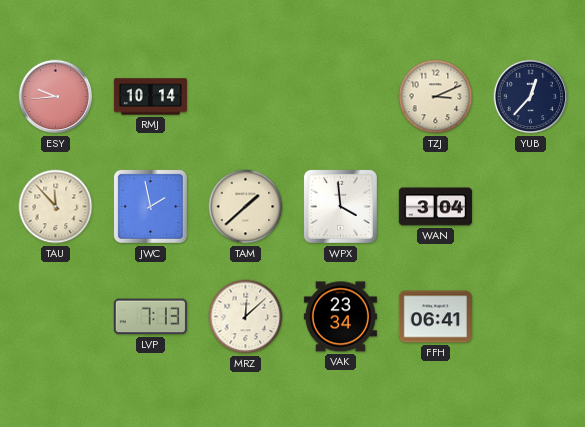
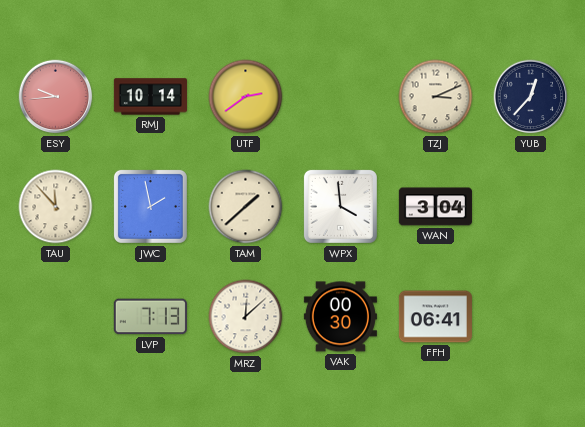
UTF: none -> 2:39 (246, 97)
VAK: 23:34 -> 00:30 (340, 317)
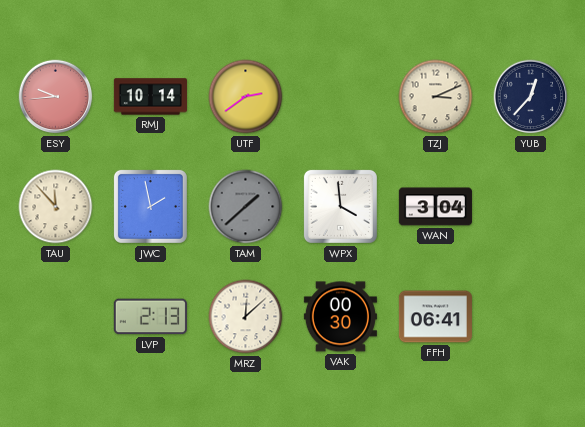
TAM dial: cream -> grey (246, 207)
LVP: 7:13 -> 2:13 (150, 317)
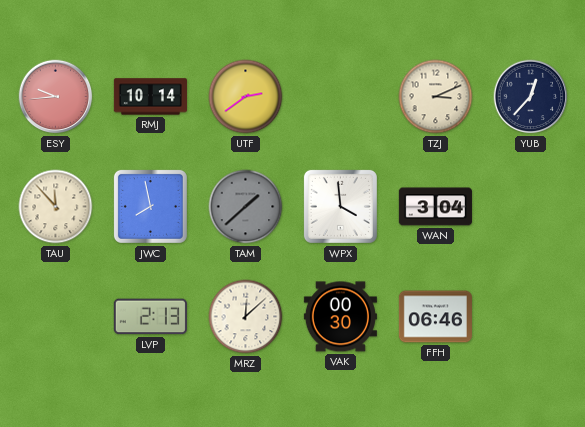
JWC: 1:58 -> 7:58 (150, 206)
FFH: 06:41 -> 06:46 (435, 317)
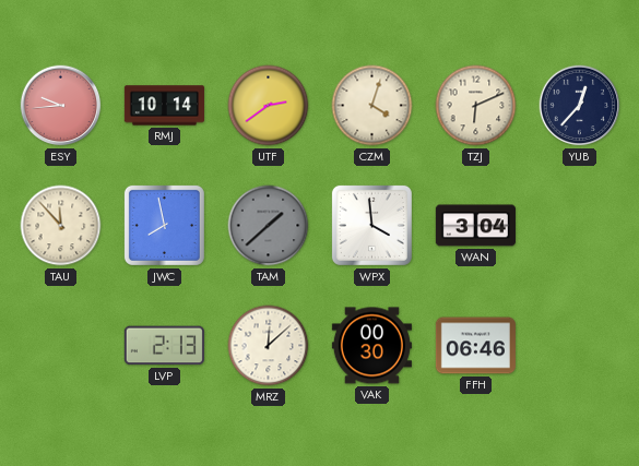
CZM: none -> 4:03 (372, 106)
TZJ: 3:11 -> 6:11 (476, 106)
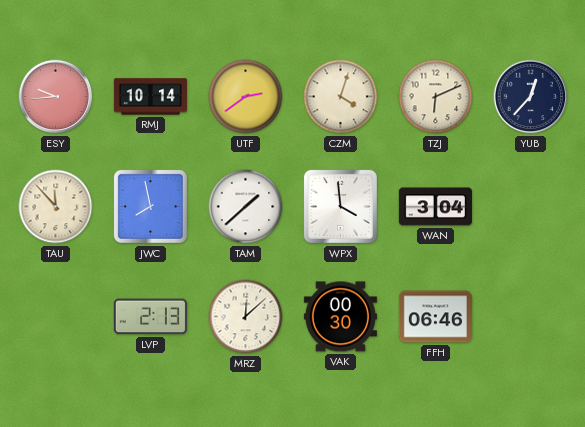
TAM dial: grey -> white (246, 207)
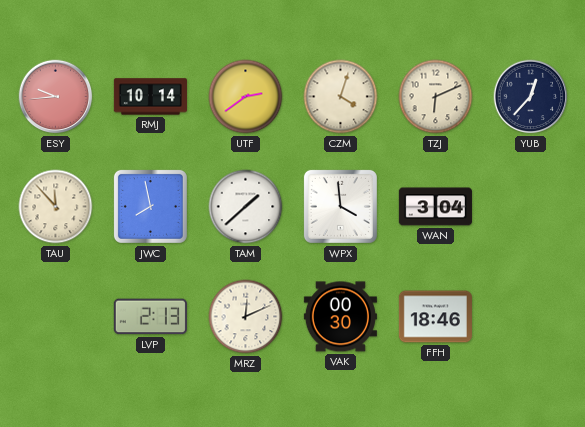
MRZ: 12:08 -> 12:11 (246, 317)
FFH: 06:46 -> 18:46 (435, 317)
